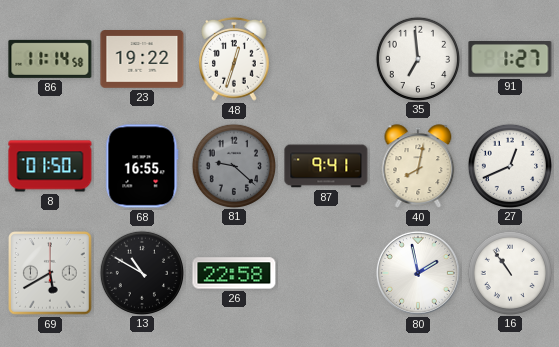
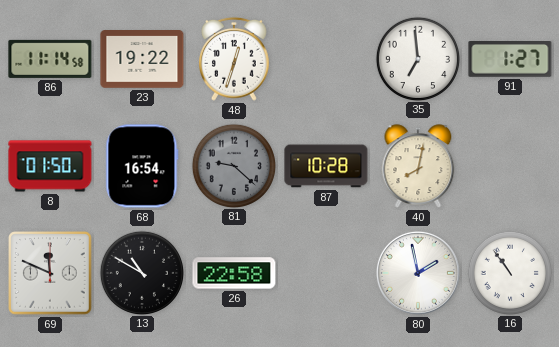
68: 16:55 -> 16:54 (142, 166)
87: 9:41 -> 10:28 (326, 166)
27: 12:41 -> none (509, 165)
69: 5:40 -> 11:49 (50, 273)
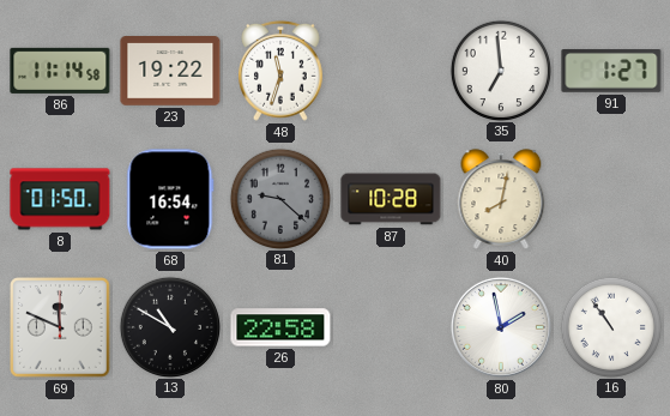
48: 12:33 -> 11:33 (282, 71)
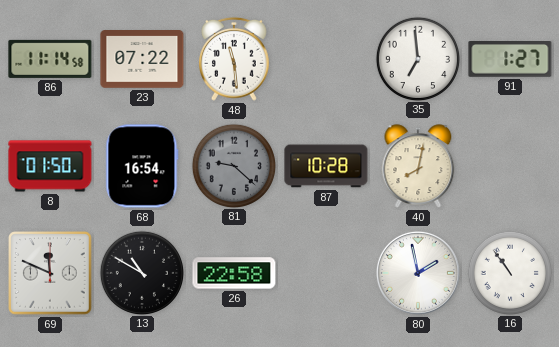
23: 19:22 -> 07:22 (142, 60)
48: 11:33 -> 11:29 (235, 59)
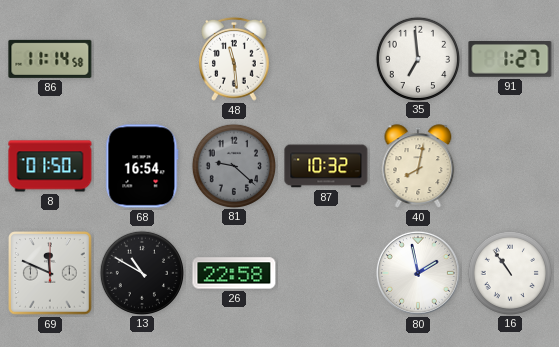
23: 07:22 -> none (142, 60)
87: 10:28 -> 10:32 (326, 166)
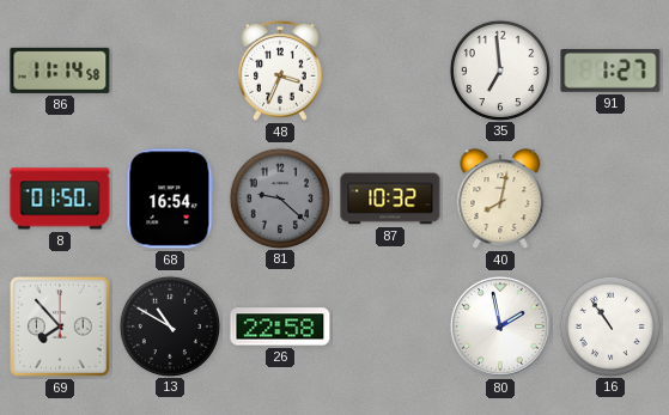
48: 11:29 -> 3:34 (281, 71)
69: 11:49 -> 7:53 (60, 326)
